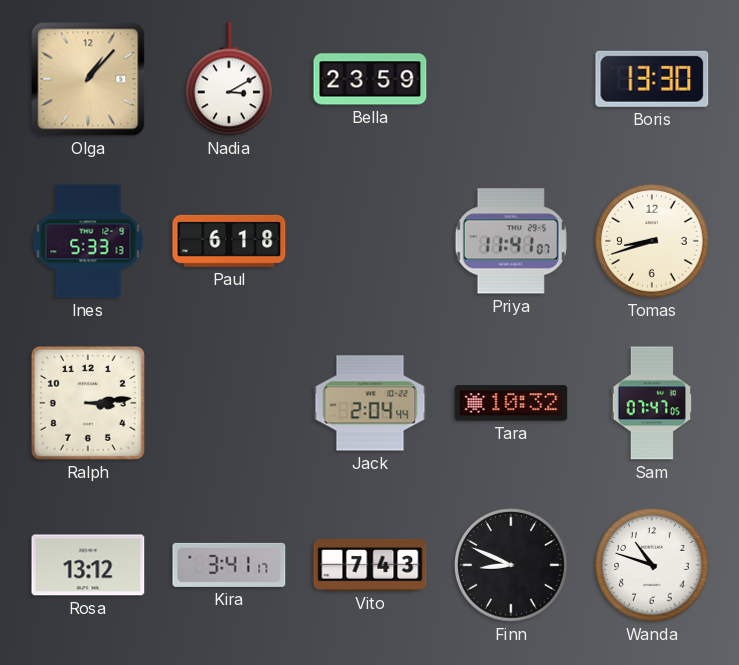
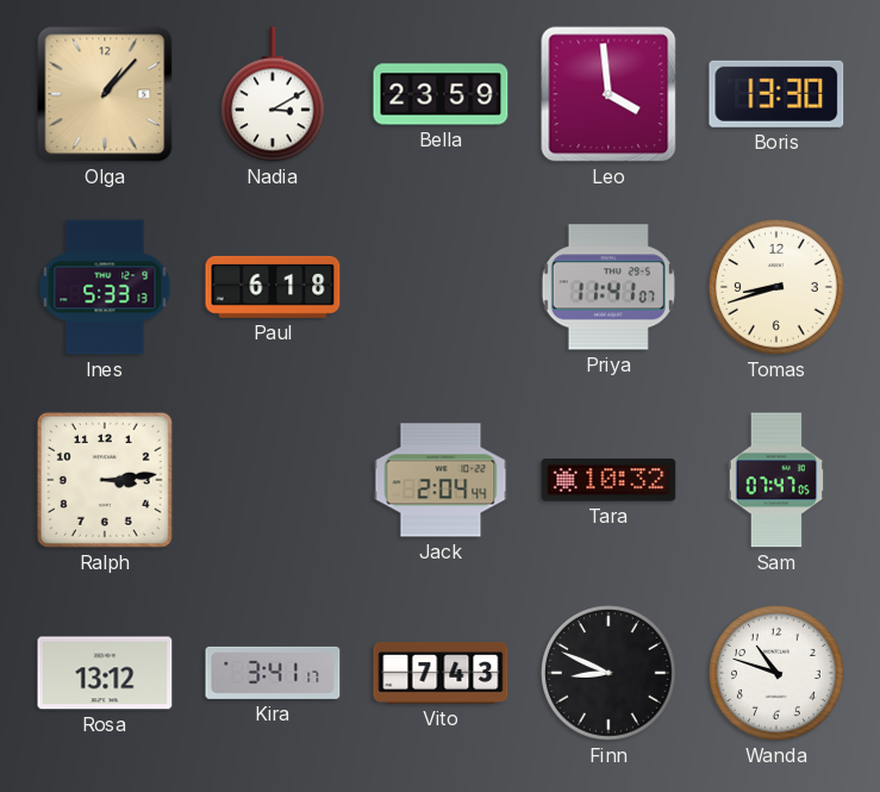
Leo: none -> 3:59 (608, 94)
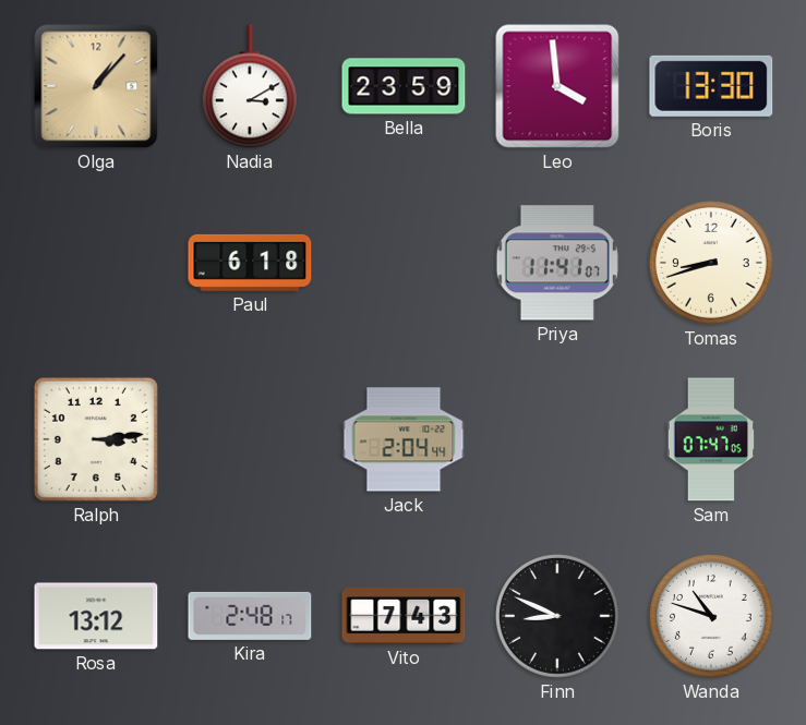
Ines: 5:33 -> none (105, 287)
Tara: 10:32 -> none (608, 480)
Kira: 3:41 -> 2:48 (250, 616)
